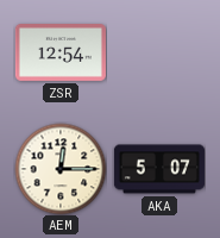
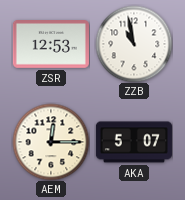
ZSR: 12:54 -> 12:53 (51, 45)
ZZB: none -> 10:58 (134, 44)
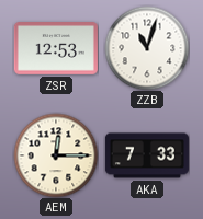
ZZB: 10:58 -> 11:03 (147, 48)
AKA: 5:07 -> 7:33 (147, 155)
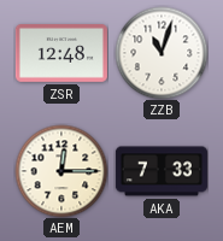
ZSR: 12:53 -> 12:48 (61, 54)
